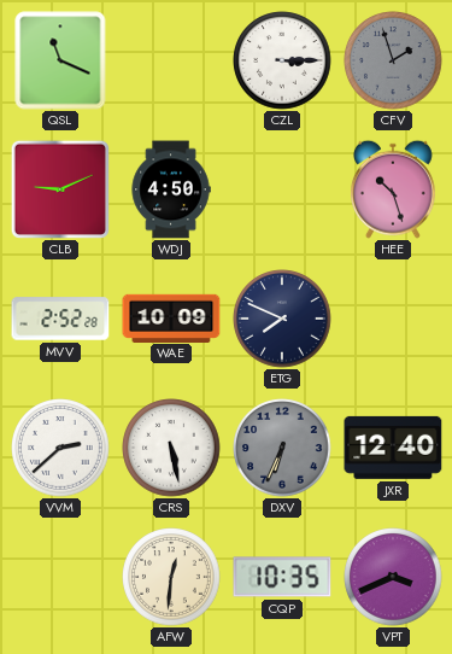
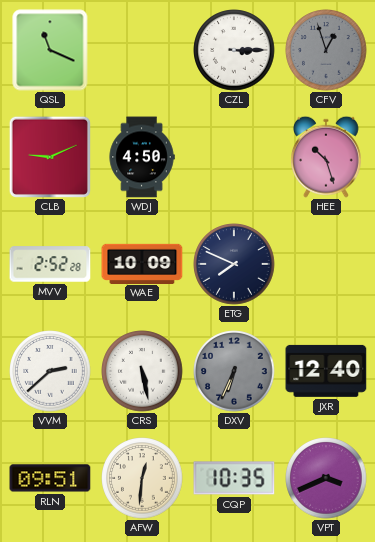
CFV: 1:57 -> 12:57 (326, 50)
RLN: none -> 09:51 (50, 478)
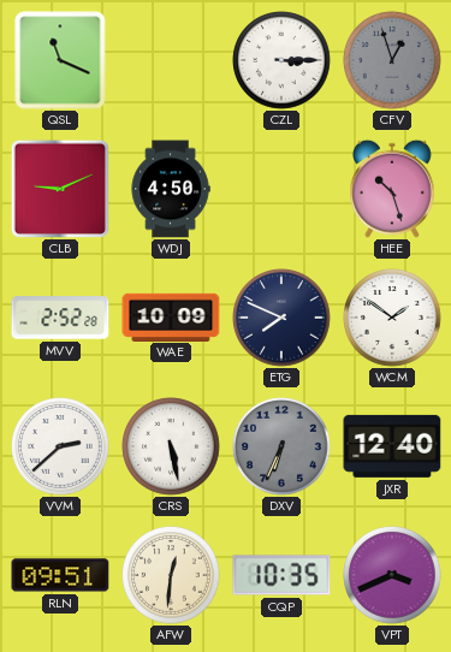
WCM: none -> 1:51 (392, 318)
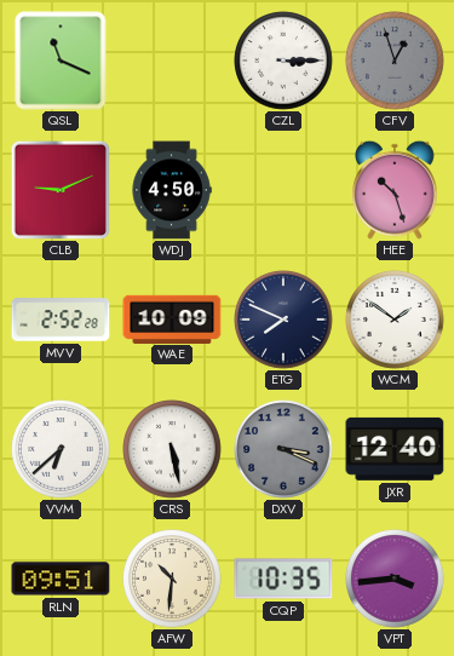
VVM: 2:38 -> 6:38 (61, 449)
DXV: 6:34 -> 3:19 (283, 449)
AFW: 12:31 -> 10:31 (172, 579)
VPT: 3:41 -> 3:44 (395, 579)
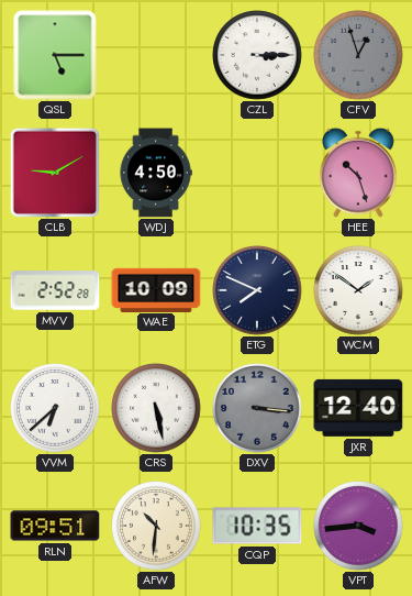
QSL: 11:19 -> 5:15 (55, 55)
CLB: 9:11 -> 9:10 (55, 173)
DXV: 3:19 -> 3:16 (257, 408)
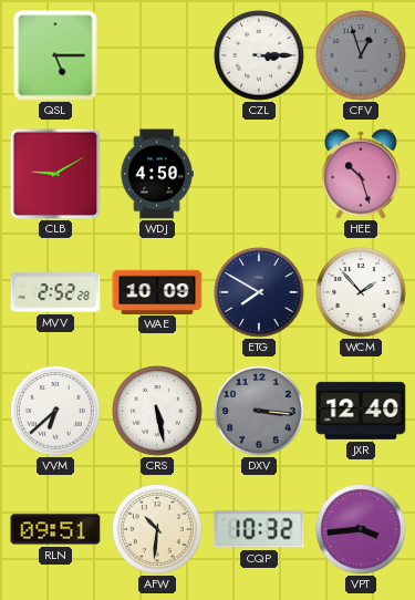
ETG: 7:49 -> 7:50 (259, 292)
WCM: 1:51 -> 1:53 (361, 292)
CQP: 10:35 -> 10:32 (259, 529)
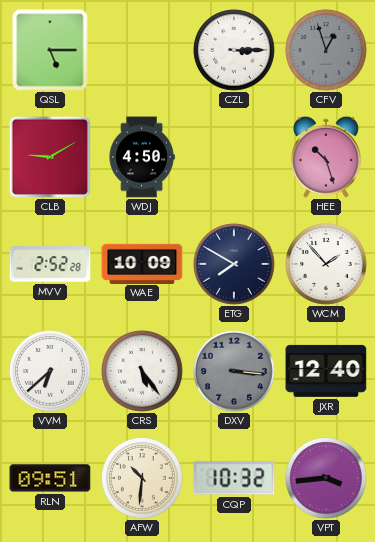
CRS: 5:28 -> 5:24 (142, 371)
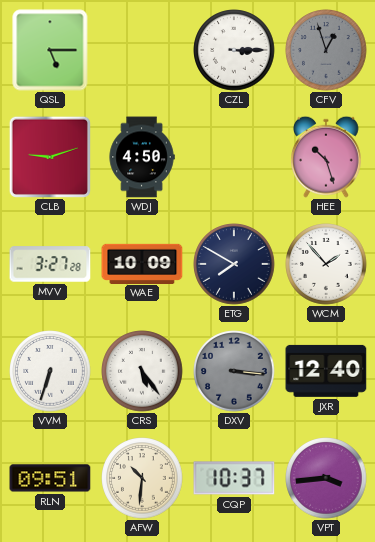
CLB: 9:10 -> 9:12 (50, 157)
MVV: 2:52 -> 3:27 (50, 264)
VVM: 6:38 -> 6:33 (50, 371)
CQP: 10:32 -> 10:37 (234, 478)
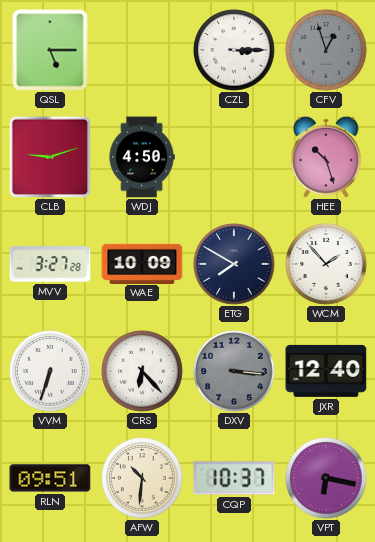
CRS: 5:24 -> 6:23 (142, 371)
VPT: 3:44 -> 6:17 (326, 478)
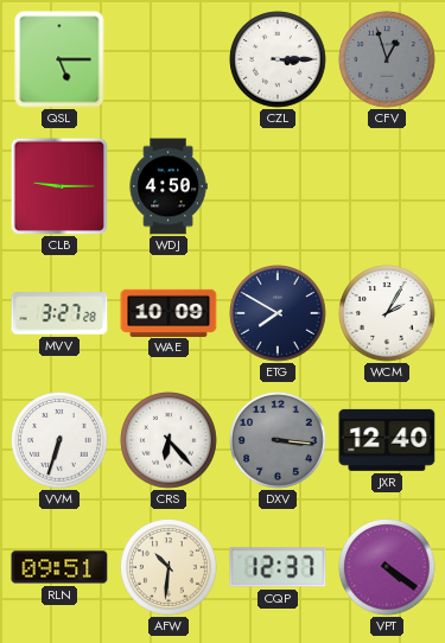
CLB: 9:12 -> 9:15 (59, 186)
HEE: 10:27 -> none (327, 157)
WCM: 1:53 -> 2:05 (387, 313)
CQP: 10:37 -> 12:37 (278, 567)
VPT: 6:17 -> 4:21 (387, 567)
